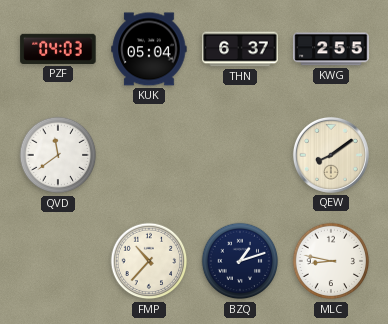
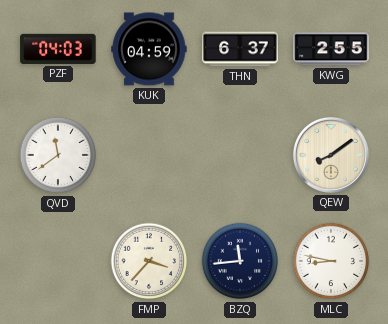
KUK: 05:04 -> 04:59 (149, 49)
FMP: 10:37 -> 3:37 (149, 261)
BZQ: 1:12 -> 11:44 (240, 261)
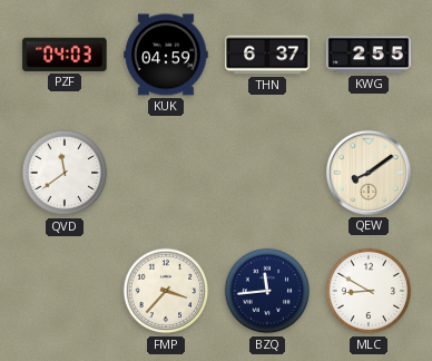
MLC: 8:47 -> 8:50 (369, 291)
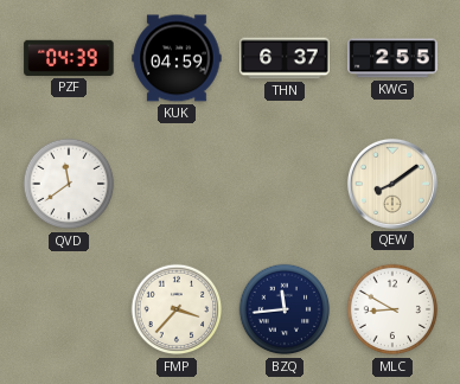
PZF: 04:03 -> 04:39 (69, 58)
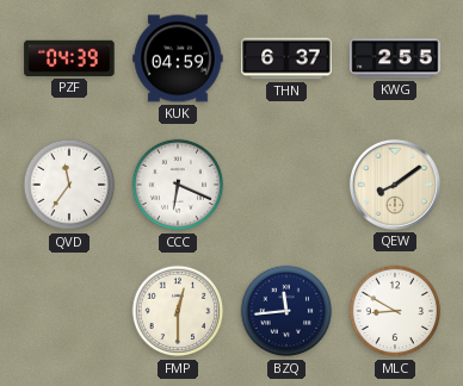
QVD: 11:39 -> 11:36 (69, 185)
CCC: none -> 6:19 (178, 185)
FMP: 3:37 -> 12:30 (178, 311)
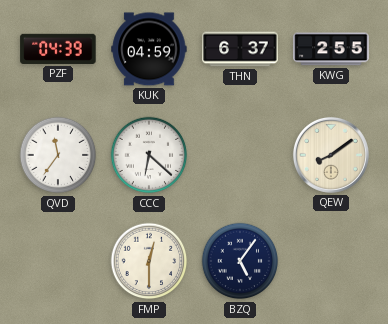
CCC: 6:19 -> 6:22 (149, 155)
BZQ: 11:44 -> 5:06 (240, 261)
MLC: 8:50 -> none (395, 311)
